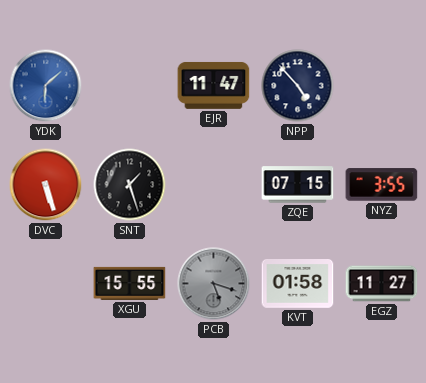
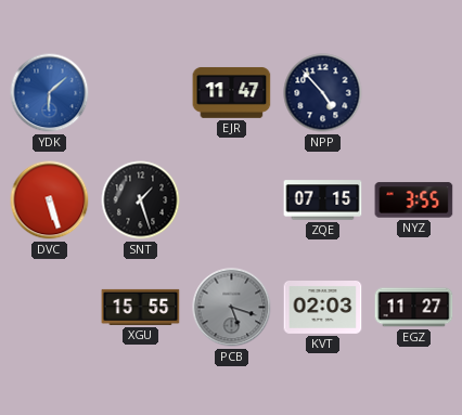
KVT: 01:58 -> 02:03 (323, 308)
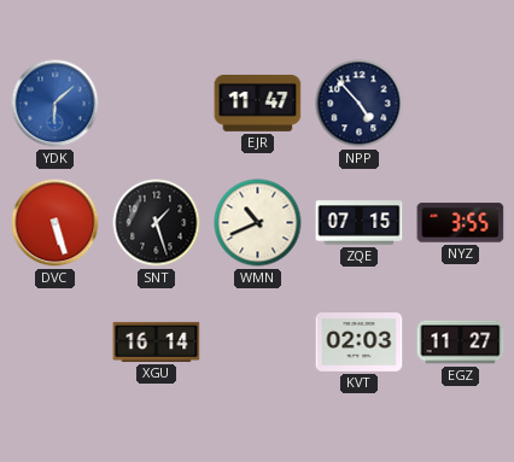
WMN: none -> 10:41 (258, 223)
XGU: 15:55 -> 16:14 (157, 341)
PCB: 5:18 -> none (232, 308)
